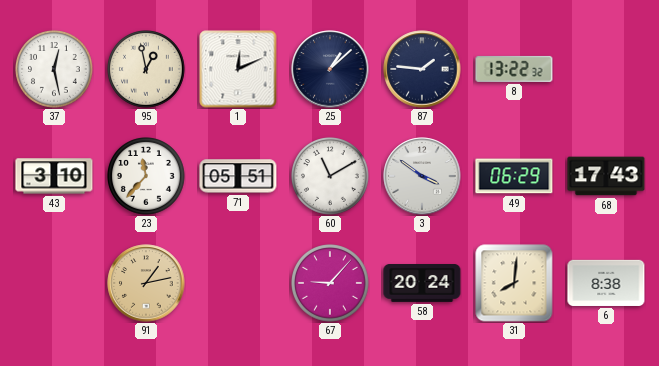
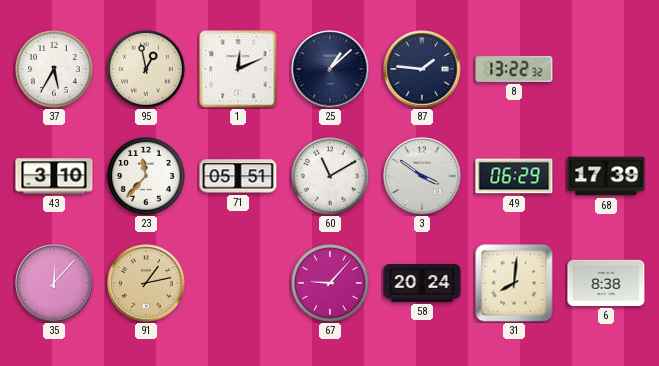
37: 12:28 -> 5:35 (55, 70)
68: 17:43 -> 17:39 (606, 176)
35: none -> 12:07 (54, 283)
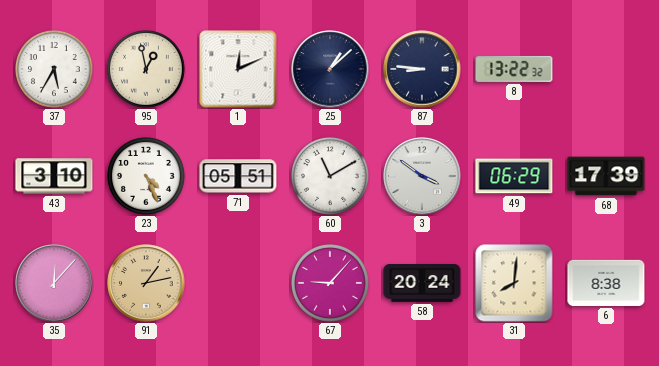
87: 1:46 -> 8:46 (422, 69)
23: 11:37 -> 4:26 (147, 177)
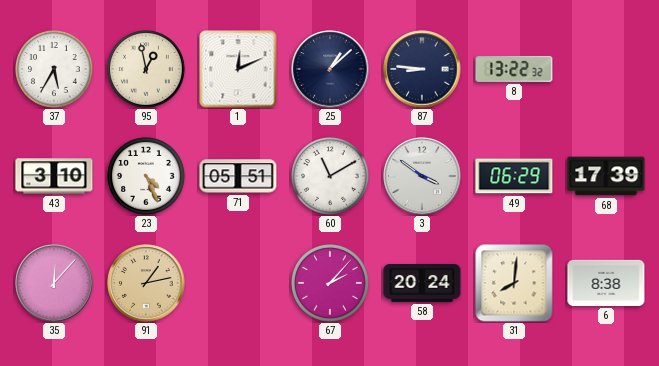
67: 9:07 -> 2:07 (331, 284)
